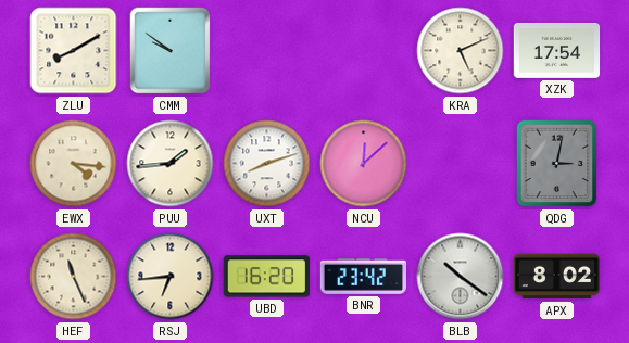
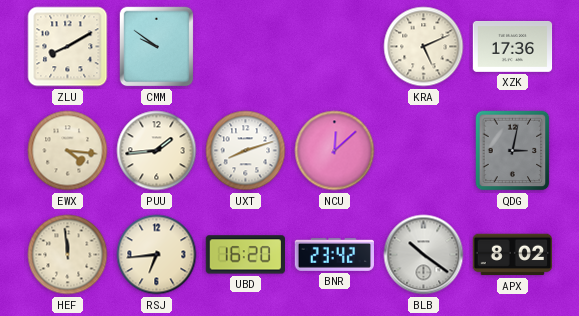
XZK: 17:54 -> 17:36 (513, 46)
HEF: 11:26 -> 11:59 (68, 255)
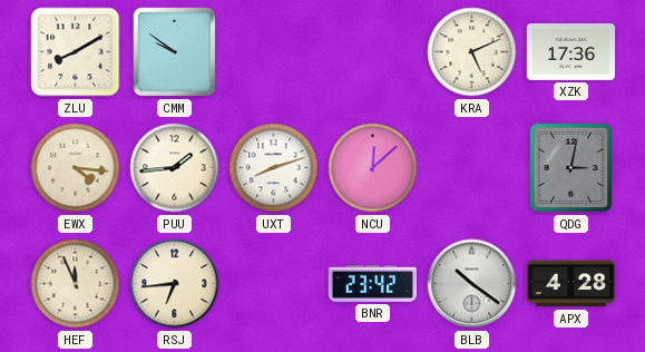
HEF: 11:59 -> 11:56 (76, 284)
UBD: 16:20 -> none (245, 255)
APX: 8:02 -> 4:28 (570, 284)
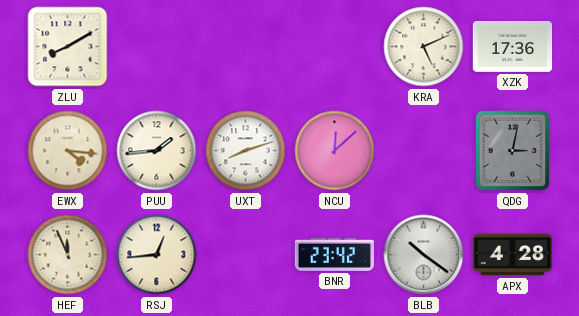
CMM: 9:51 -> none (175, 52)
RSJ: 6:44 -> 12:44 (157, 255)
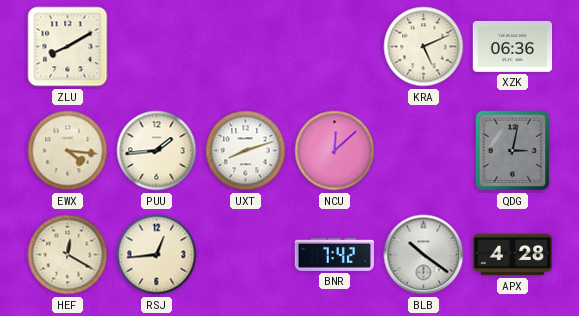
XZK: 17:36 -> 06:36 (513, 46)
HEF: 11:56 -> 12:20 (68, 255)
BNR: 23:42 -> 7:42 (335, 254)
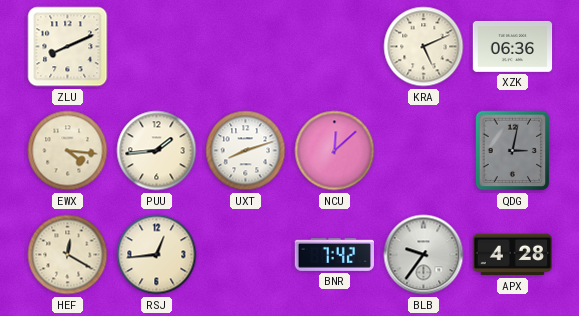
ZLU: 8:10 -> 8:11 (68, 47)
BLB: 10:21 -> 9:36 (424, 255)
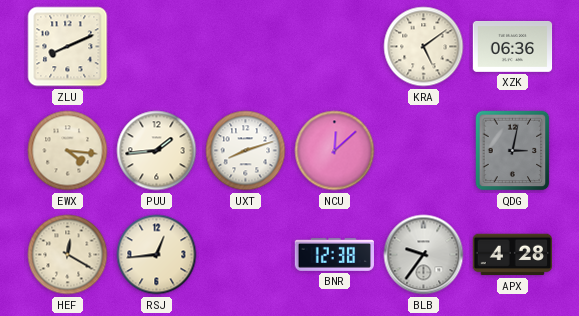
KRA: 5:11 -> 5:09 (424, 47)
BNR: 7:42 -> 12:38 (335, 254)
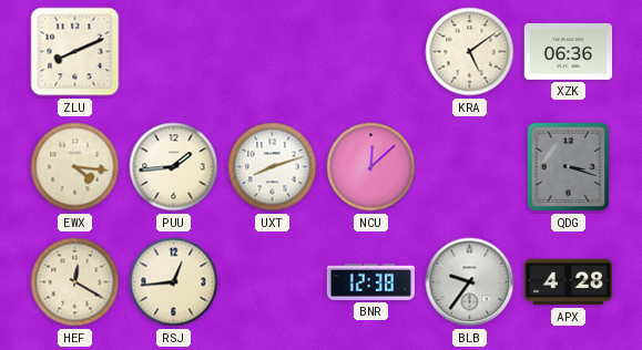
QDG: 3:02 -> 3:18 (569, 167)
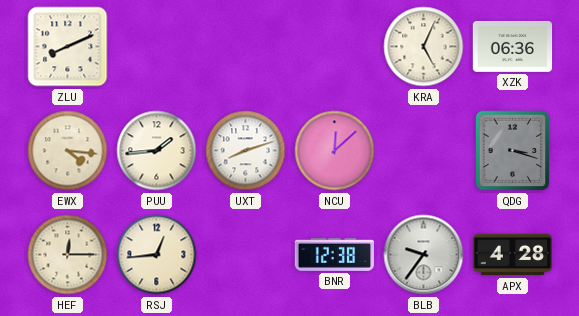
KRA: 5:09 -> 5:04 (424, 47)
HEF: 12:20 -> 12:15 (68, 255)
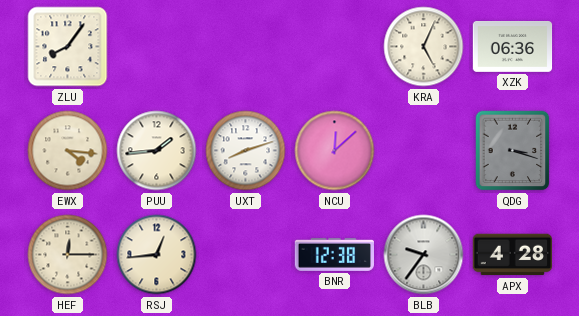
ZLU: 8:11 -> 8:06 (68, 47)
